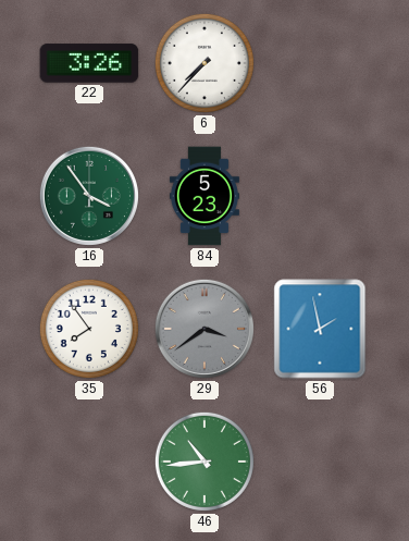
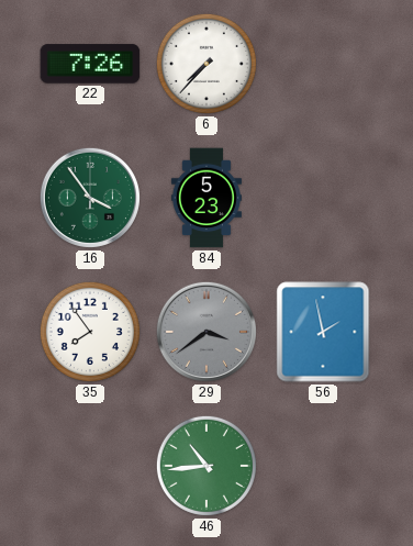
22: 3:26 -> 7:26 (90, 64)
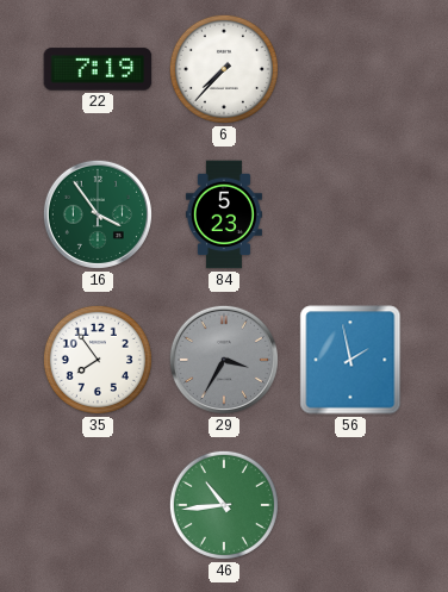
22: 7:26 -> 7:19 (98, 69)
29: 3:39 -> 3:35 (224, 360)
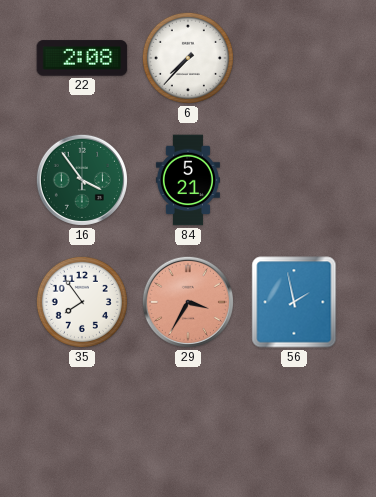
22: 7:19 -> 2:08 (82, 58)
84: 5:23 -> 5:21 (188, 180)
29 dial: grey -> salmon (188, 302)
46: 10:44 -> none (224, 505)
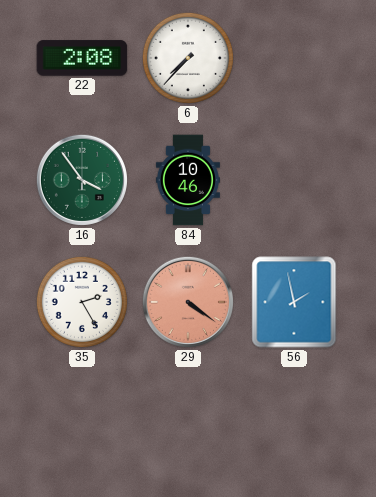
84: 5:21 -> 10:46 (188, 180)
35: 7:54 -> 2:25 (82, 302)
29: 3:35 -> 4:21 (188, 302)
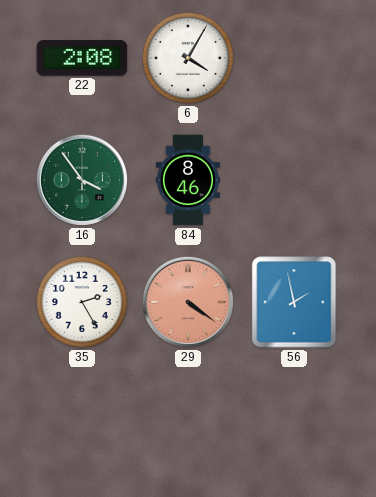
6: 7:37 -> 4:05 (188, 58)
84: 10:46 -> 8:46 (188, 180)
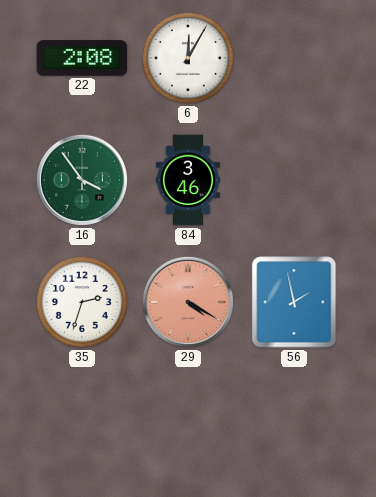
6: 4:05 -> 12:05 (188, 58)
84: 8:46 -> 3:46 (188, 180)
35: 2:25 -> 2:33 (82, 302)
29: 4:21 -> 4:20 (188, 302)
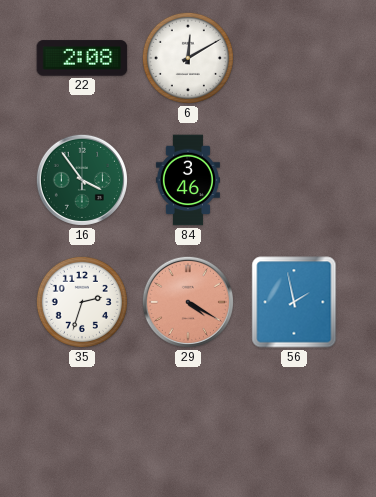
6: 12:05 -> 12:10 (188, 58)
